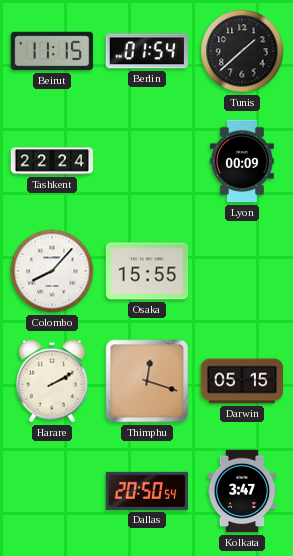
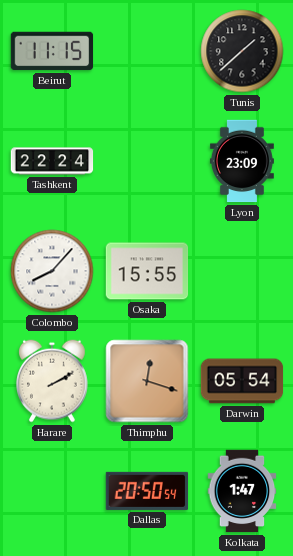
Berlin: 01:54 -> none (146, 51)
Lyon: 00:09 -> 23:09 (242, 161)
Darwin: 05:15 -> 05:54 (242, 381)
Kolkata: 3:47 -> 1:47 (242, 491)
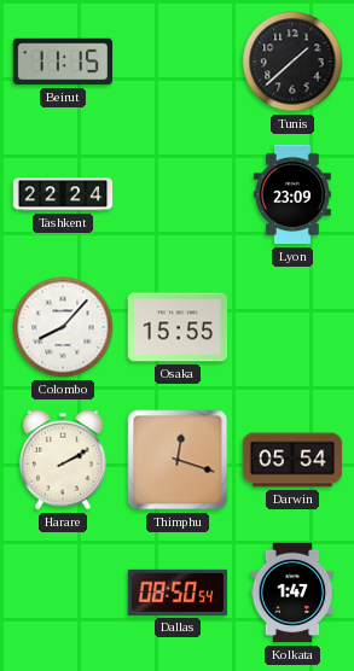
Dallas: 20:50 -> 08:50 (178, 593)
